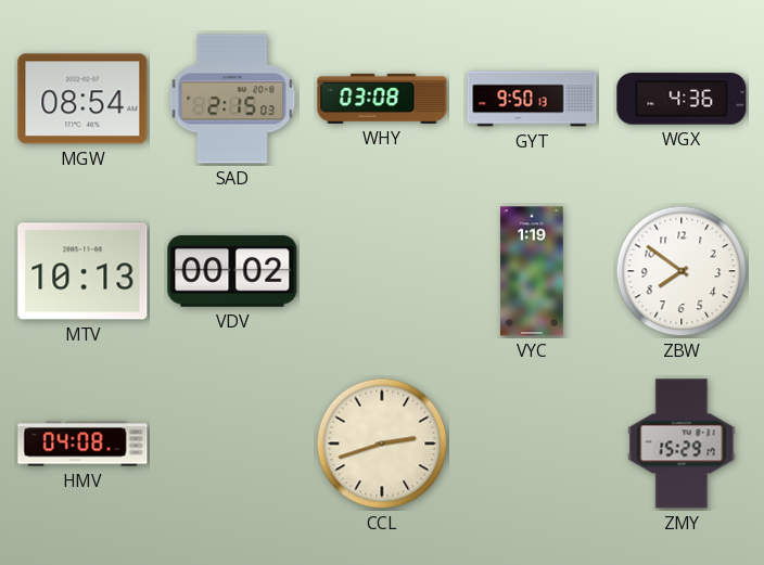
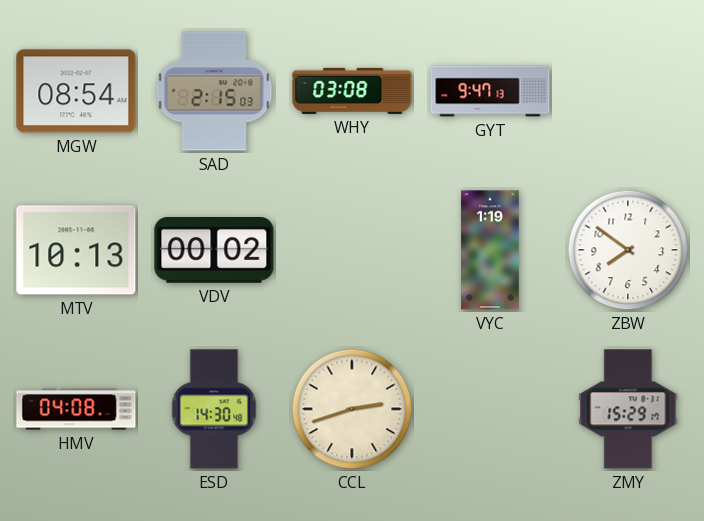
GYT: 9:50 -> 9:47 (490, 91)
WGX: 4:36 -> none (682, 99)
ESD: none -> 14:30 (214, 409)
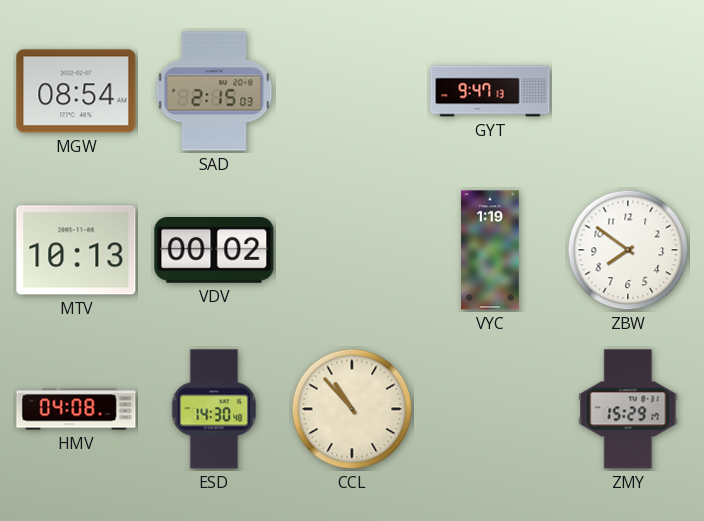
WHY: 03:08 -> none (352, 91)
CCL: 2:42 -> 10:53 (352, 409)
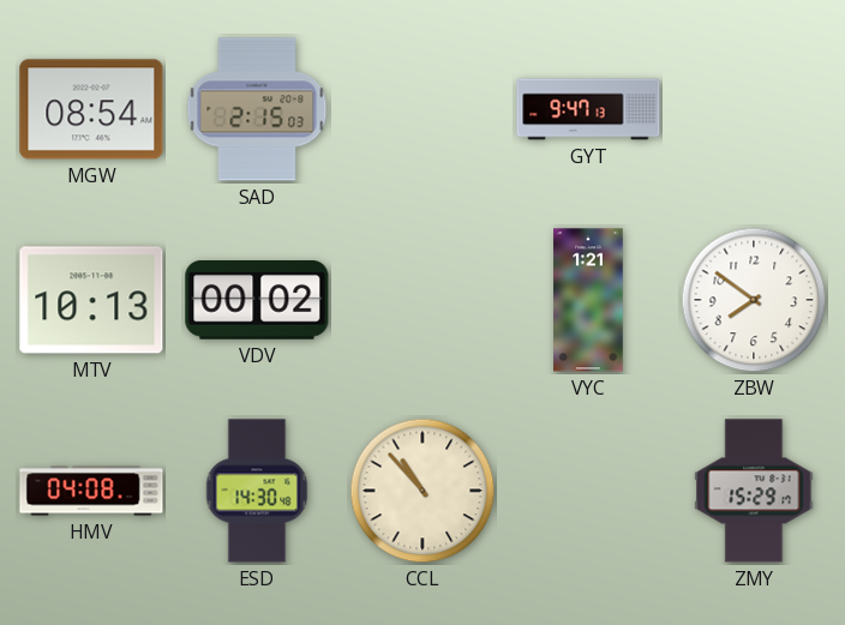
VYC: 1:19 -> 1:21 (588, 300)
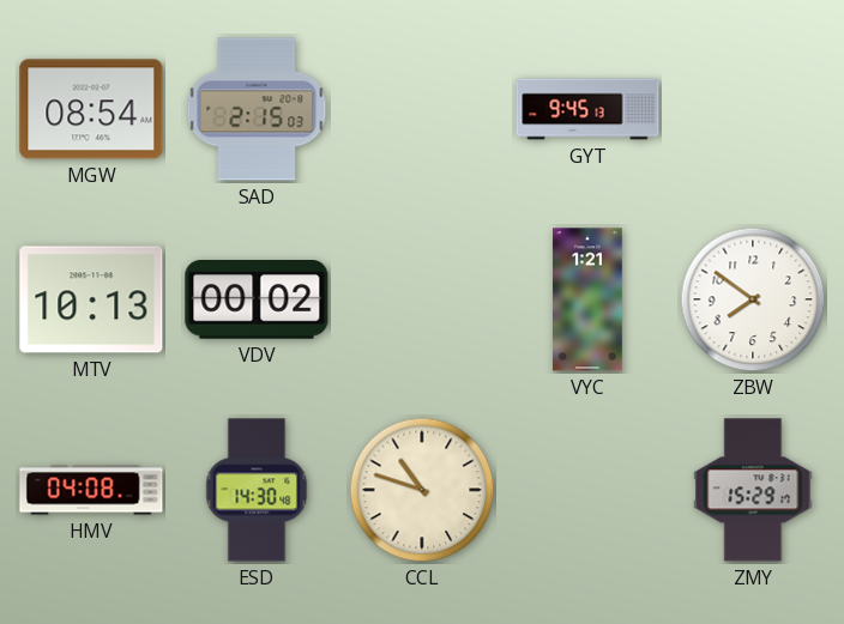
GYT: 9:47 -> 9:45 (587, 109)
CCL: 10:53 -> 10:48 (422, 490)
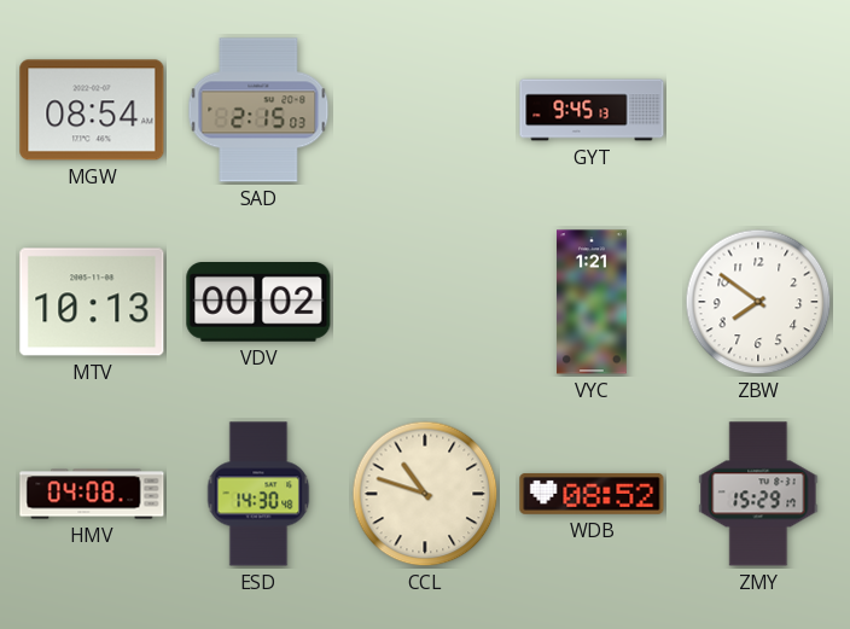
WDB: none -> 08:52 (592, 494)
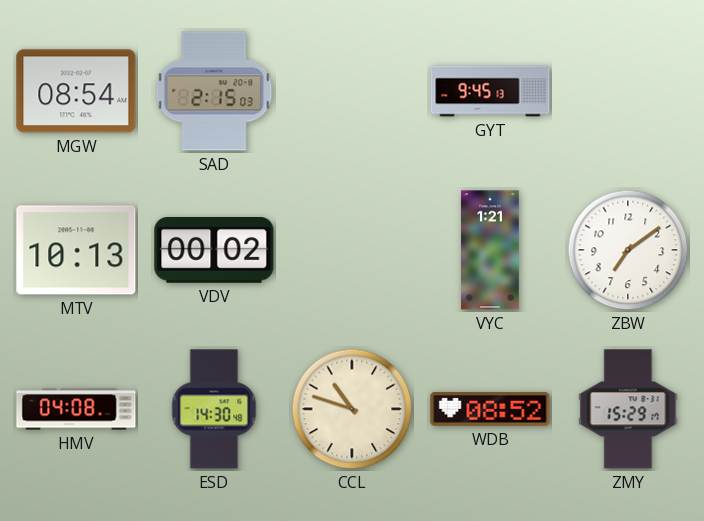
ZBW: 7:51 -> 7:09 (628, 250)
